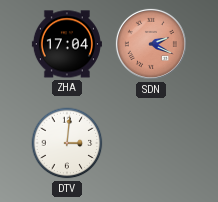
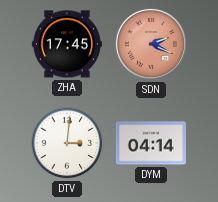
ZHA: 17:04 -> 17:45 (67, 44)
DYM: none -> 04:14 (151, 143)
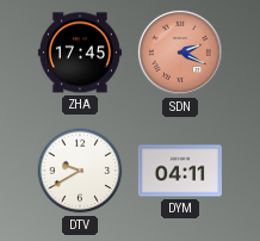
DTV: 3:01 -> 9:40 (80, 171)
DYM: 04:14 -> 04:11 (180, 171)
